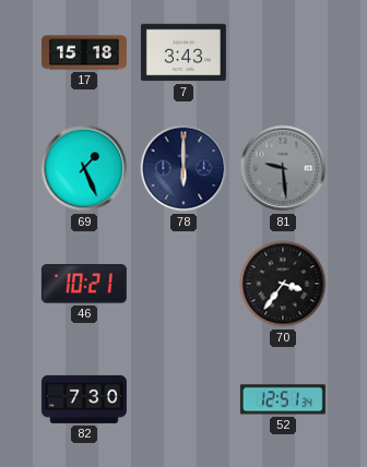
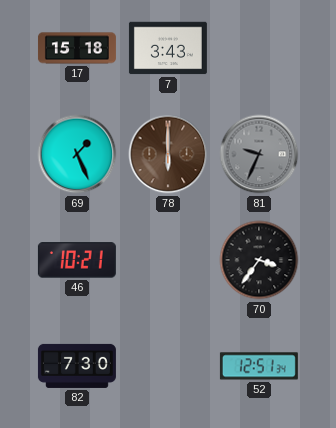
78 dial: navy -> brown (168, 154)
81: 9:29 -> 9:34 (259, 154)
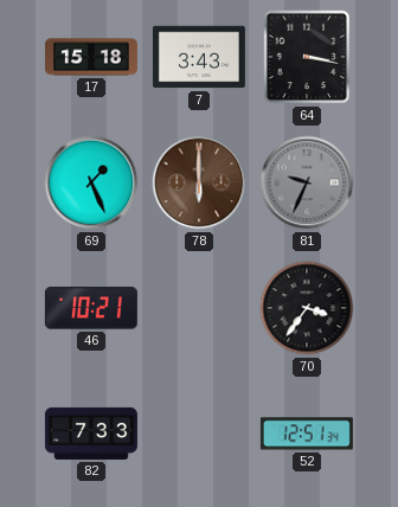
64: none -> 3:17 (307, 57)
82: 7:30 -> 7:33 (91, 434)
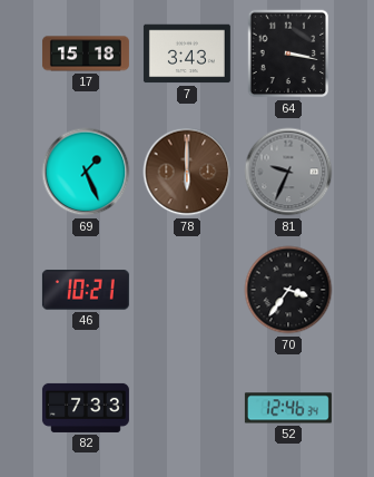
52: 12:51 -> 12:46 (288, 408)
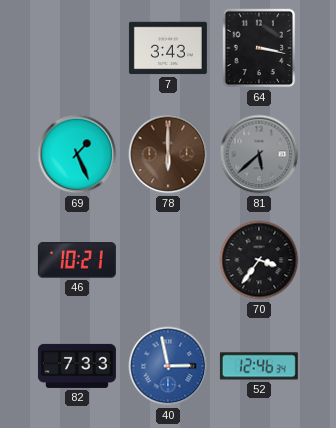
17: 15:18 -> none (86, 53)
81: 9:34 -> 5:38 (259, 154)
40: none -> 2:58 (168, 366)
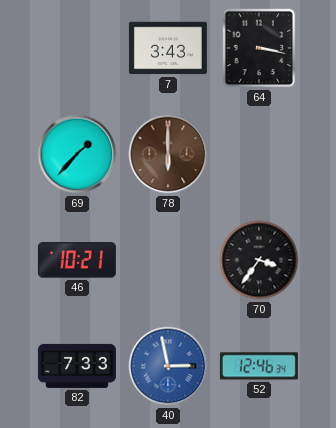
69: 1:26 -> 1:37 (77, 154)
81: 5:38 -> none (259, 154)
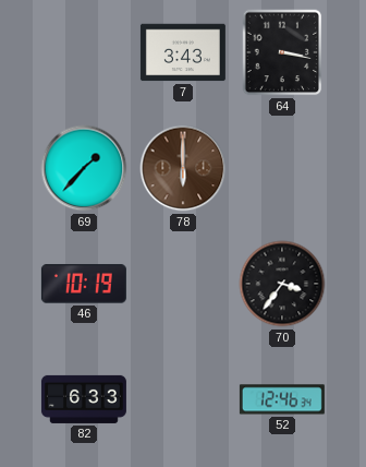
46: 10:21 -> 10:19 (84, 284)
82: 7:33 -> 6:33 (84, 399)
40: 2:58 -> none (168, 366)
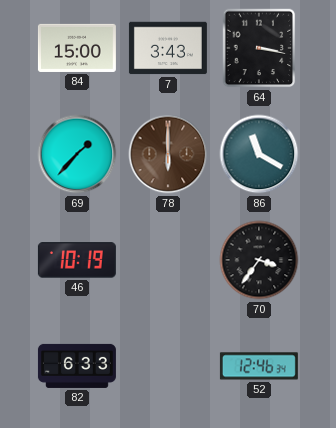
84: none -> 15:00 (77, 48)
86: none -> 11:20 (259, 154)
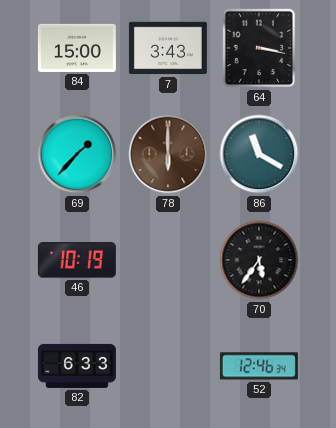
70: 3:36 -> 5:36 (259, 260)
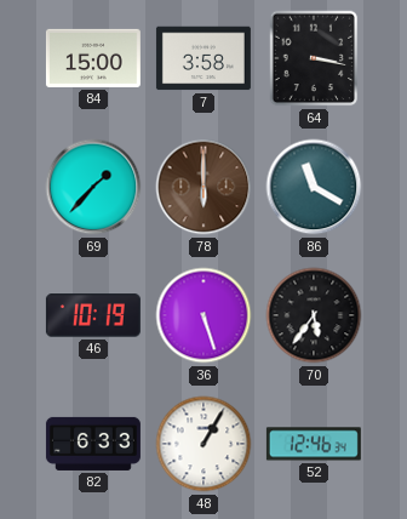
7: 3:43 -> 3:58 (203, 58)
36: none -> 5:27 (203, 315)
48: none -> 1:05 (203, 444)
